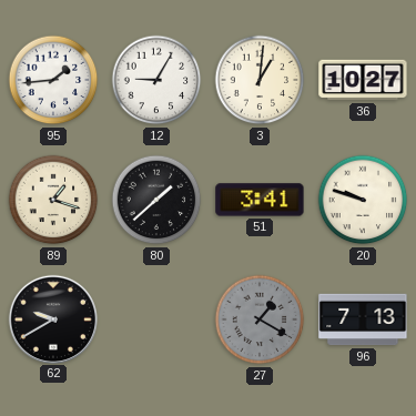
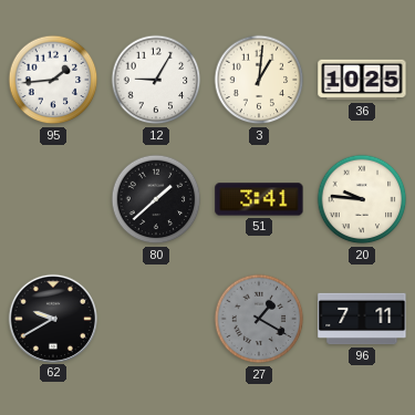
36: 10:27 -> 10:25 (362, 80)
89: 1:18 -> none (53, 200)
20: 9:48 -> 9:46 (362, 199)
96: 7:13 -> 7:11 (362, 319)
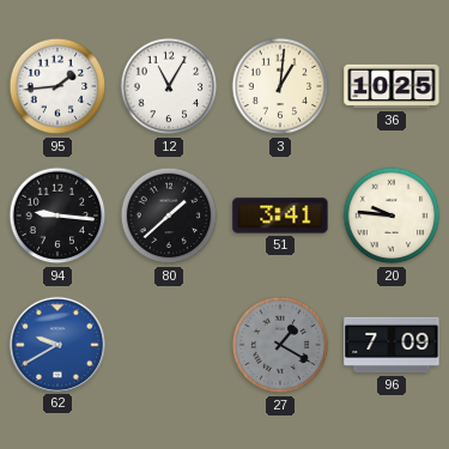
12: 9:05 -> 11:05 (169, 86)
94: none -> 9:16 (57, 216)
62 dial: black -> blue (56, 344)
96: 7:11 -> 7:09 (392, 345)
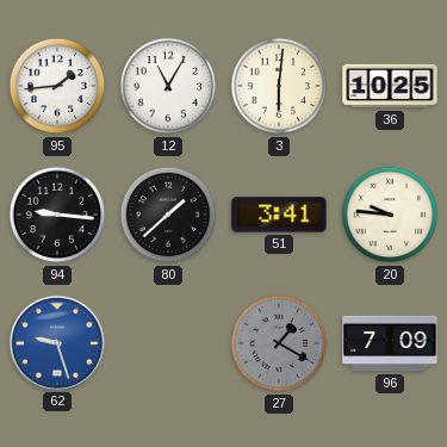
3: 1:01 -> 6:01 (279, 86)
62: 9:40 -> 9:27 (56, 342)
